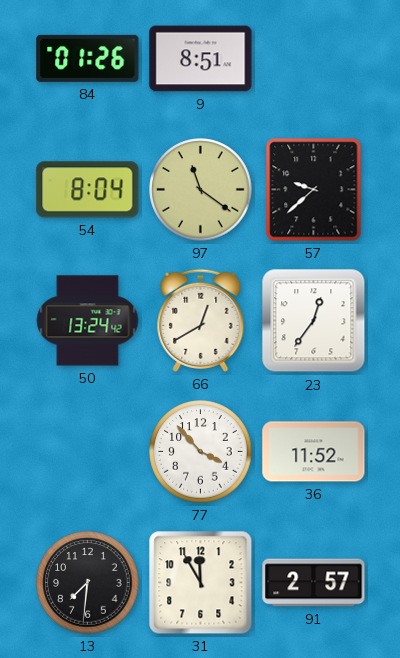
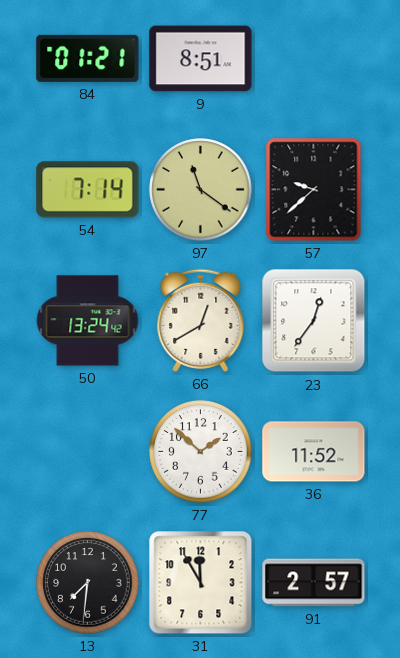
84: 01:26 -> 01:21 (88, 58)
54: 8:04 -> 7:14 (88, 190)
77: 3:53 -> 1:52 (201, 452)
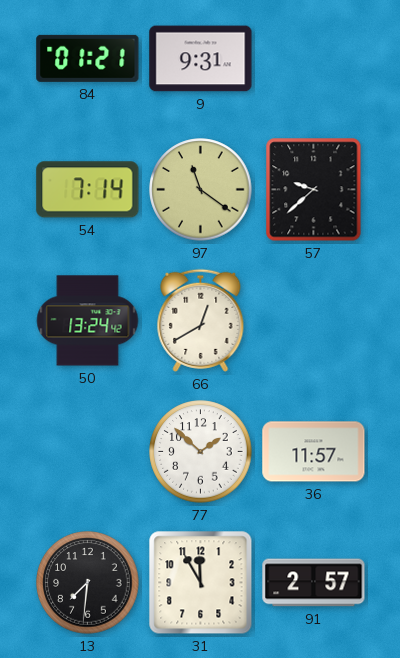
9: 8:51 -> 9:31 (201, 59)
23: 12:36 -> none (314, 321)
36: 11:52 -> 11:57 (314, 452)
